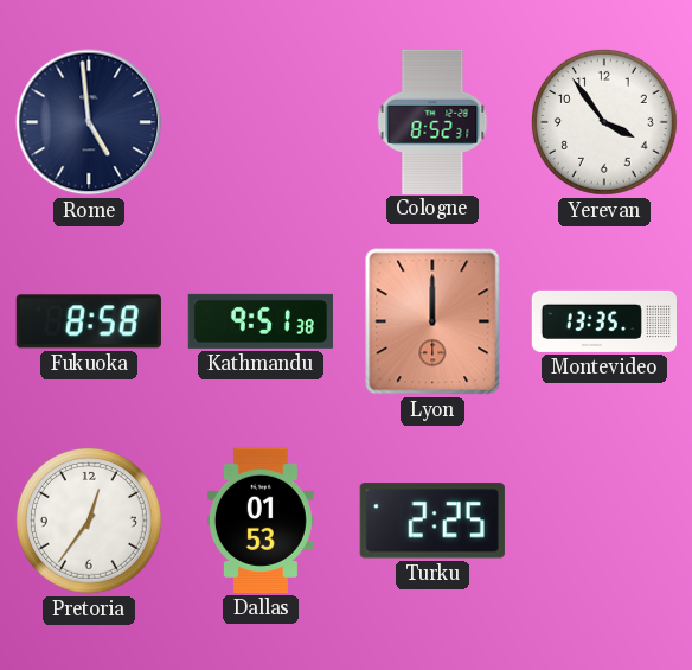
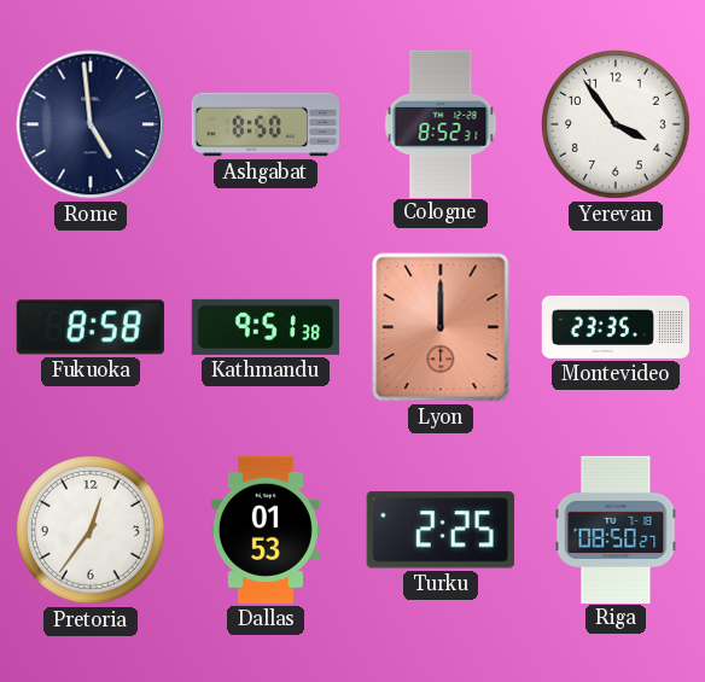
Ashgabat: none -> 8:50 (264, 124)
Montevideo: 13:35 -> 23:35 (614, 327)
Riga: none -> 08:50 (616, 529)
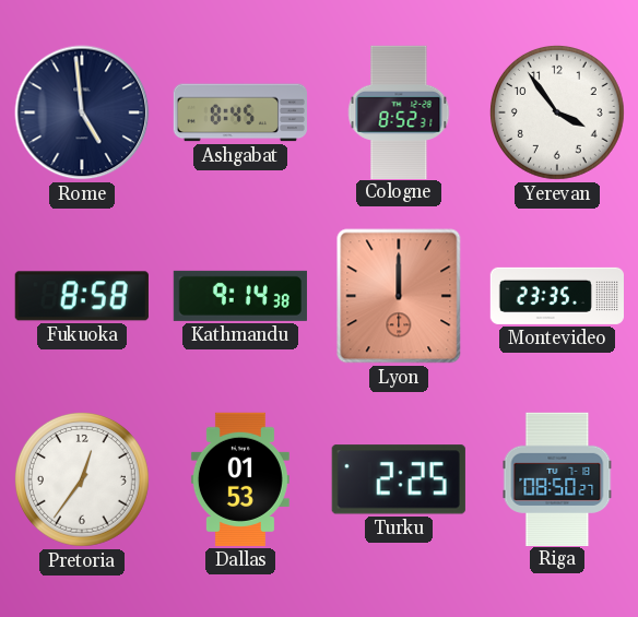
Ashgabat: 8:50 -> 8:45 (239, 112)
Kathmandu: 9:51 -> 9:14 (240, 296)
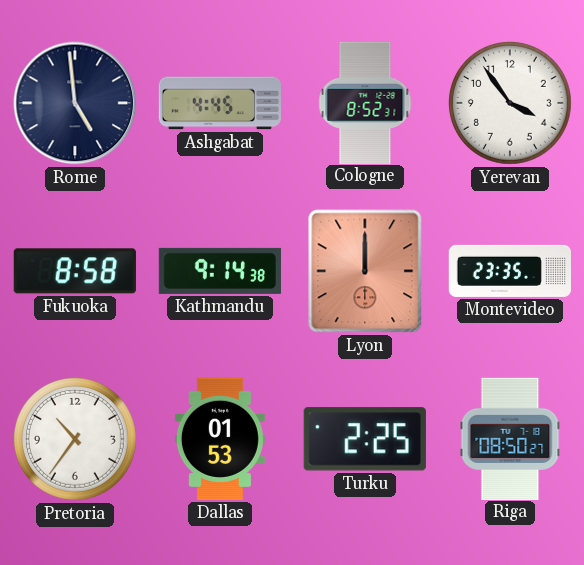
Ashgabat: 8:45 -> 4:45 (219, 103)
Pretoria: 12:36 -> 10:36 (75, 439)
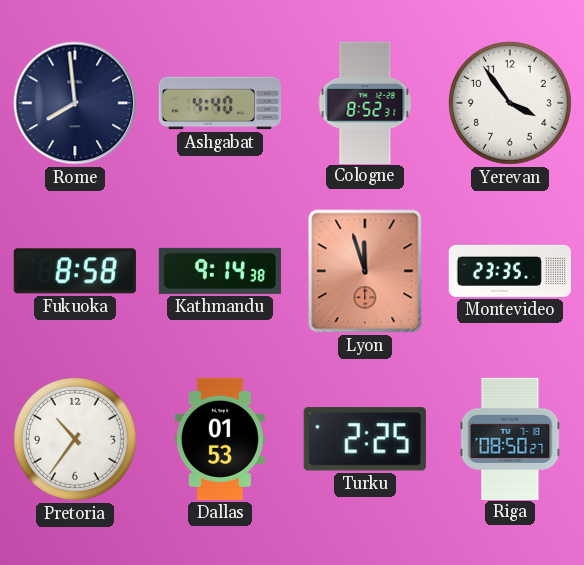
Rome: 4:59 -> 7:59 (75, 103)
Ashgabat: 4:45 -> 4:40 (219, 103)
Lyon: 12:00 -> 11:57 (365, 271)
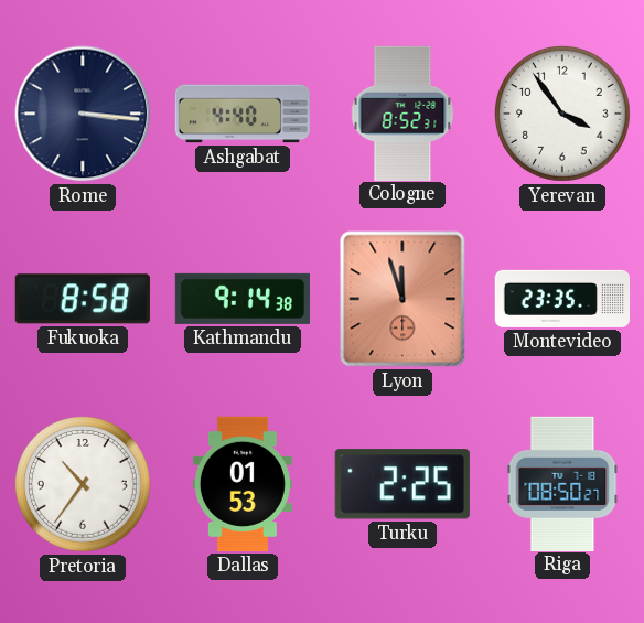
Rome: 7:59 -> 3:16 (83, 114)
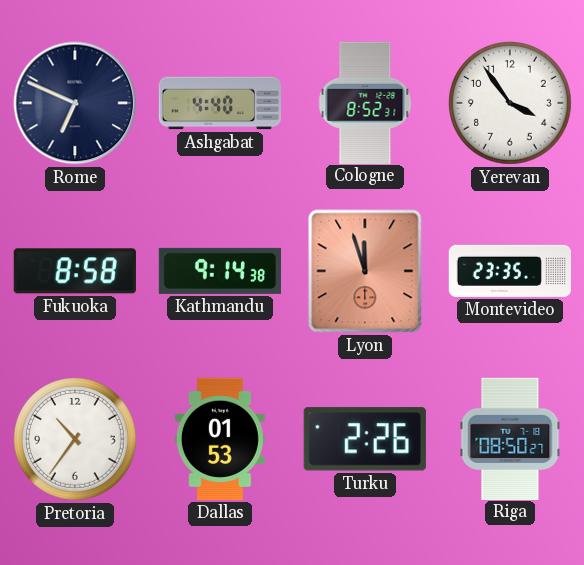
Rome: 3:16 -> 6:49 (75, 103)
Turku: 2:25 -> 2:26 (365, 439)
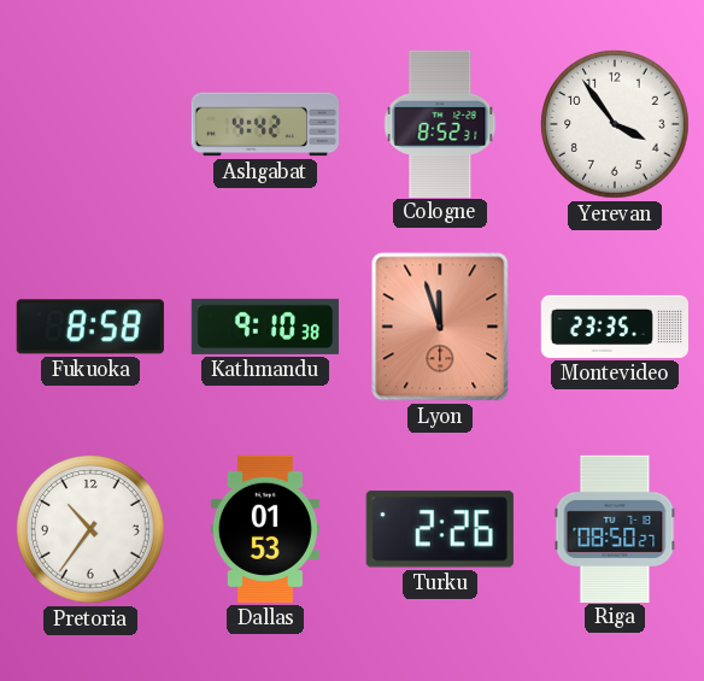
Rome: 6:49 -> none (75, 103)
Ashgabat: 4:40 -> 4:42 (264, 124)
Kathmandu: 9:14 -> 9:10 (265, 327)
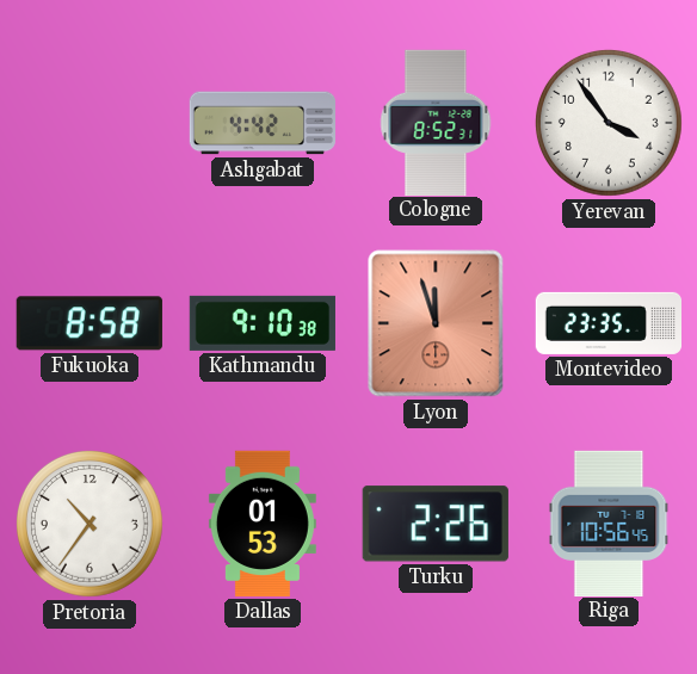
Riga: 08:50 -> 10:56 (609, 522)
